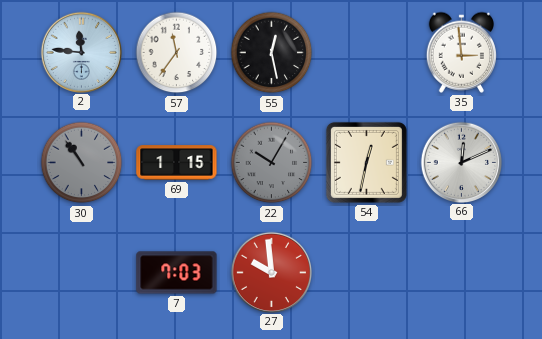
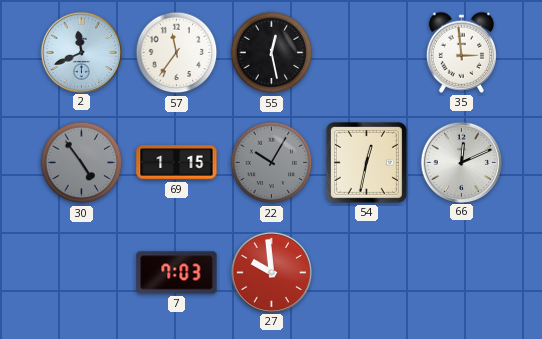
2: 11:46 -> 11:41 (81, 52)
30: 10:54 -> 4:54 (82, 163)
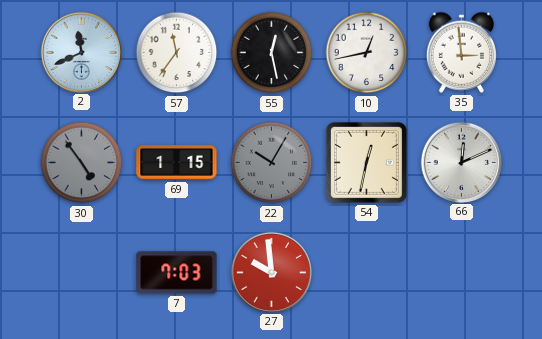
10: none -> 12:43 (367, 53)
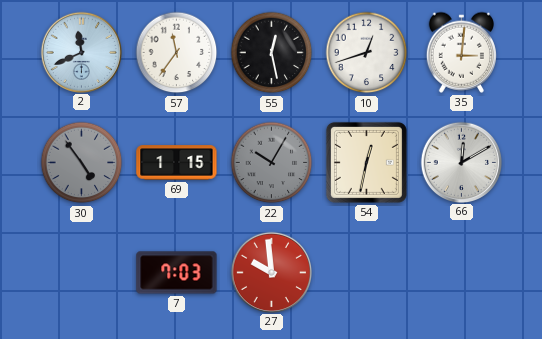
10: 12:43 -> 12:42 (367, 53)
35: 2:59 -> 3:01 (461, 52)
66: 12:11 -> 12:10 (461, 162)
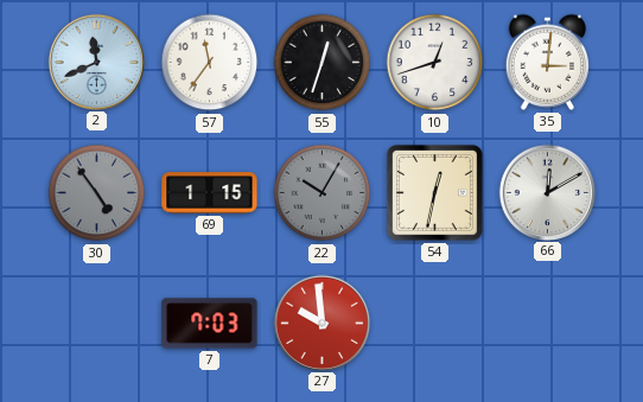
55: 12:28 -> 12:33 (323, 63)
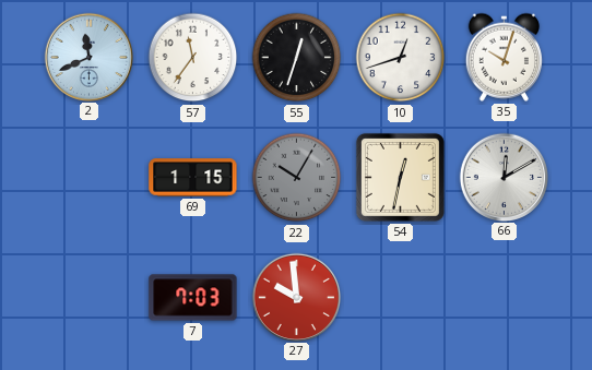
35: 3:01 -> 10:03 (504, 57)
30: 4:54 -> none (97, 193)
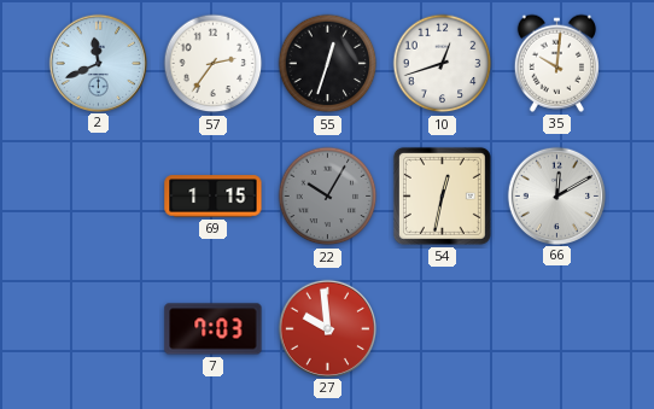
57: 11:36 -> 2:36 (214, 64)
35: 10:03 -> 10:01 (556, 63)
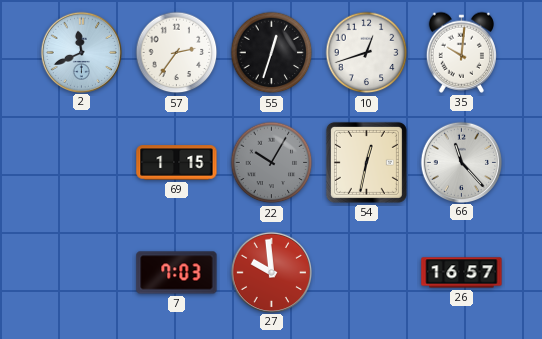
66: 12:10 -> 11:23 (461, 162)
26: none -> 16:57 (462, 273)
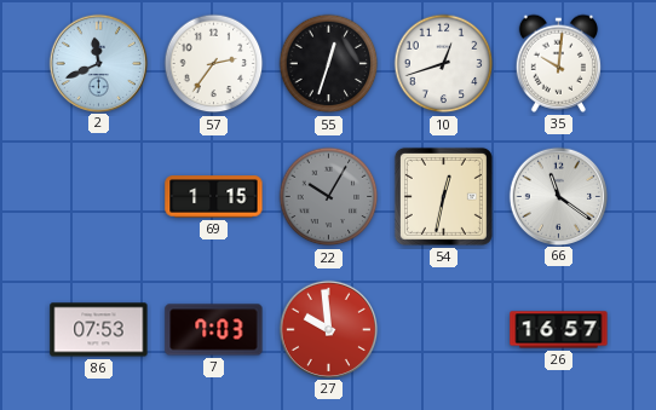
66: 11:23 -> 11:21 (558, 196)
86: none -> 07:53 (99, 330)
